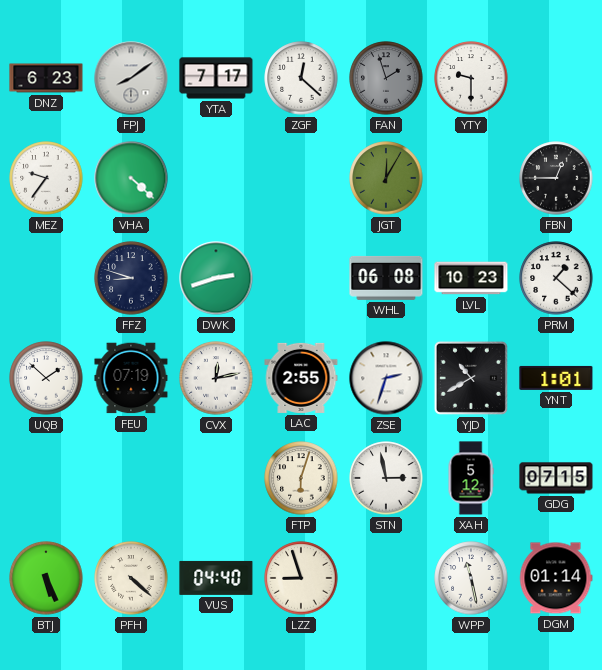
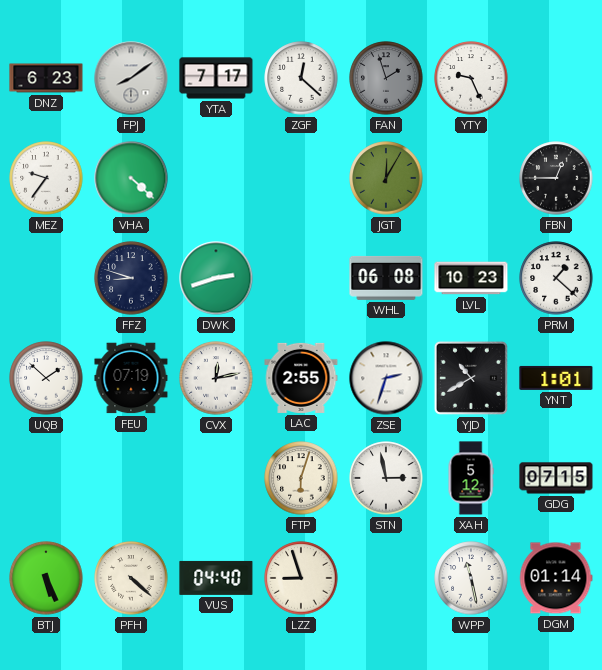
YTY: 9:30 -> 9:26 (471, 78)
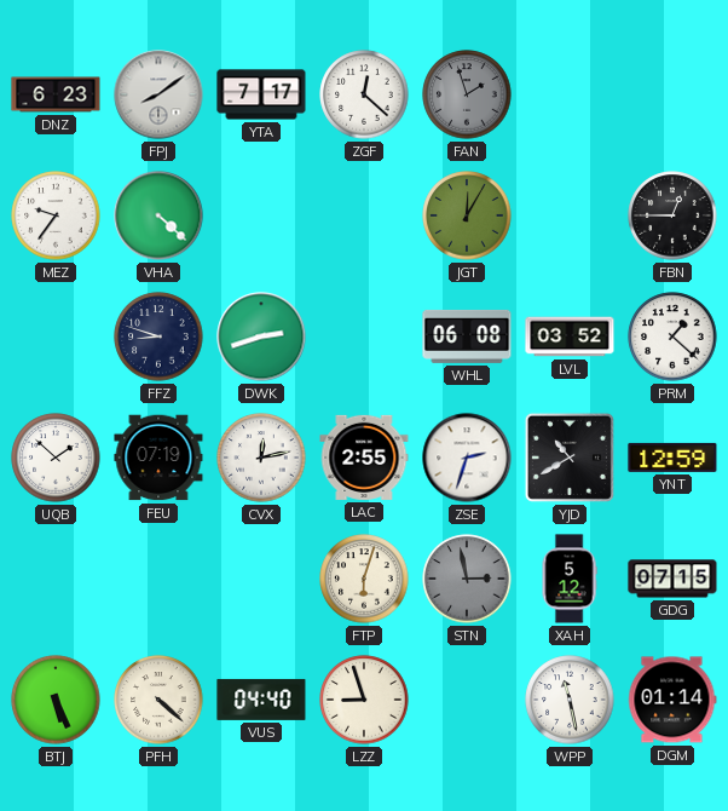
YTY: 9:26 -> none (471, 78)
LVL: 10:23 -> 03:52 (570, 337)
YNT: 1:01 -> 12:59 (672, 458)
STN dial: white -> grey (467, 579)
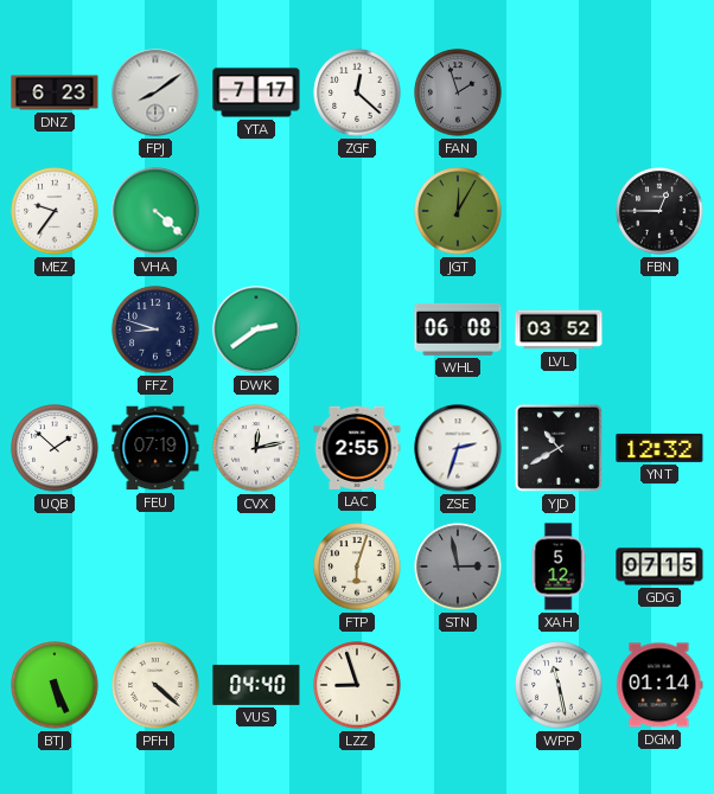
DWK: 2:42 -> 2:39 (256, 329)
PRM: 1:22 -> none (672, 337)
YNT: 12:59 -> 12:32 (659, 448)
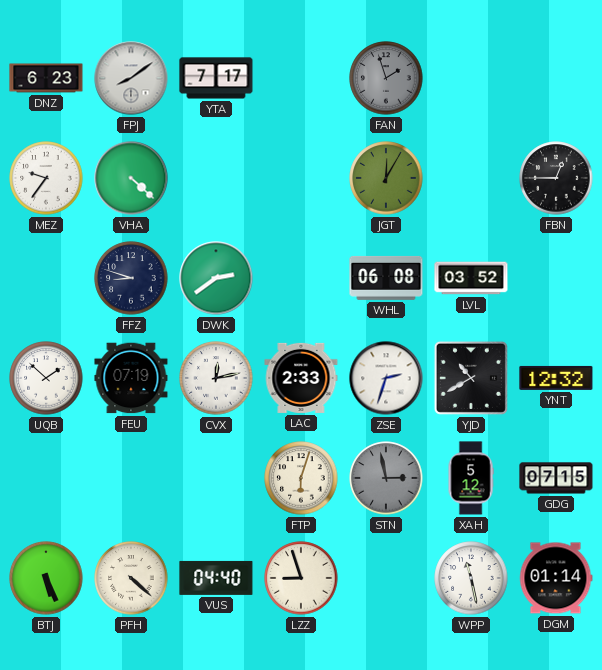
ZGF: 12:22 -> none (357, 92)
LAC: 2:55 -> 2:33 (301, 378)
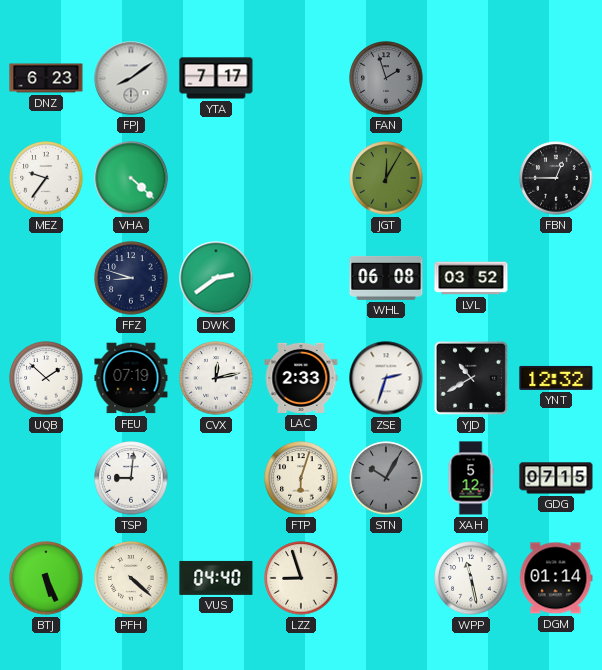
TSP: none -> 9:01 (131, 478)
STN: 2:58 -> 10:05 (386, 478)
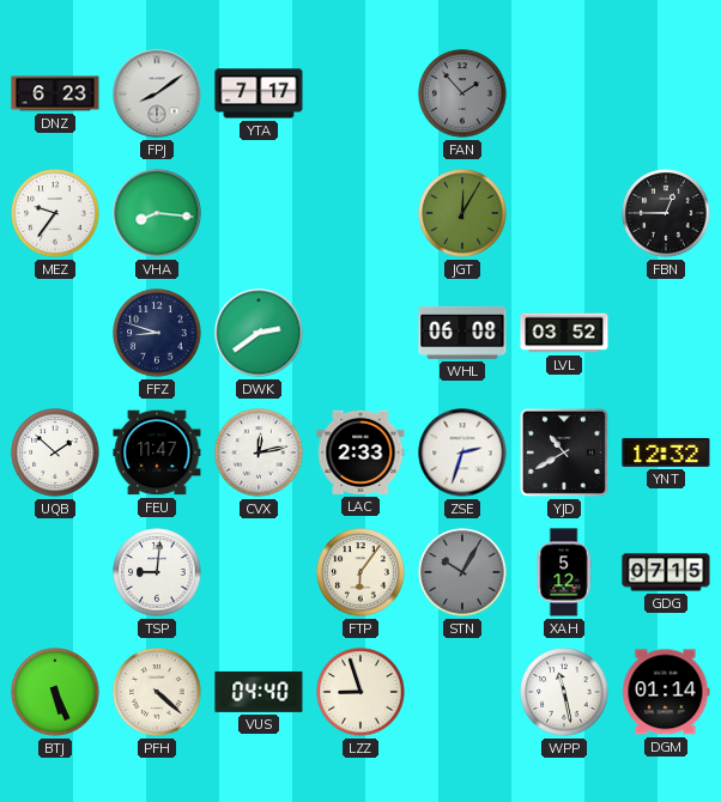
FAN: 1:57 -> 1:53 (462, 93)
VHA: 4:22 -> 8:16 (157, 213)
FEU: 07:19 -> 11:47 (157, 452)
FTP: 6:03 -> 6:06 (360, 572)
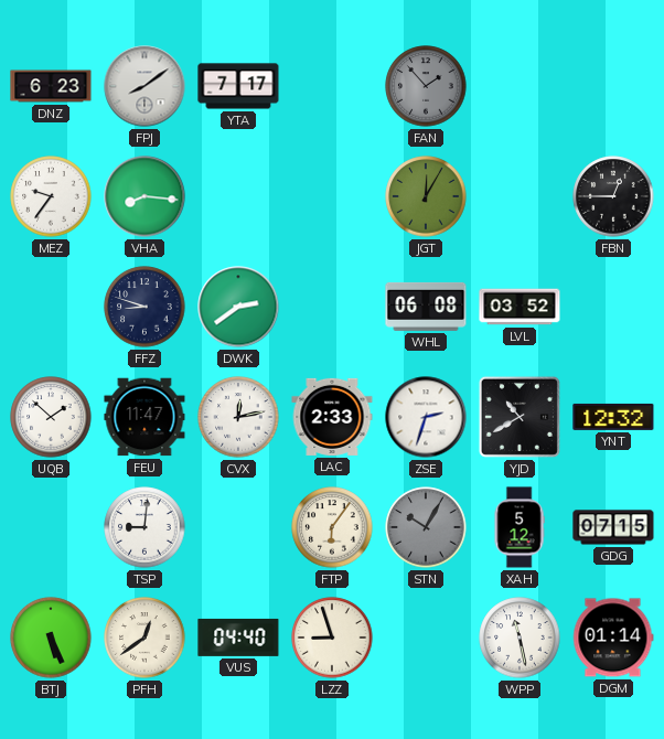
PFH: 4:22 -> 12:39 (144, 638)
